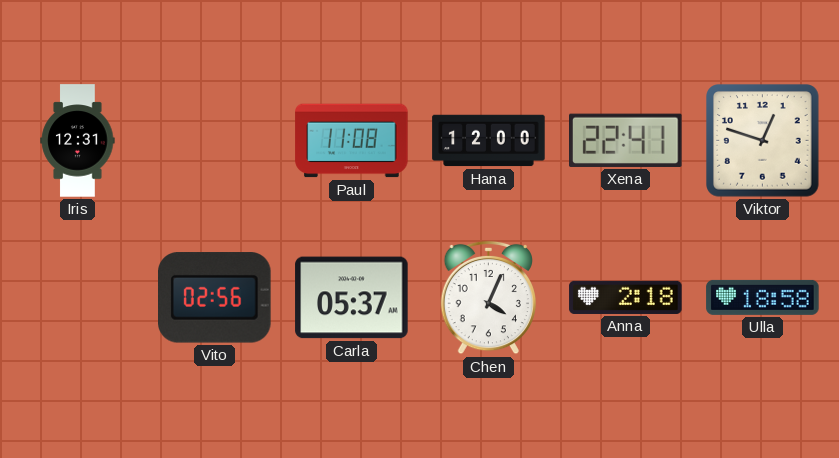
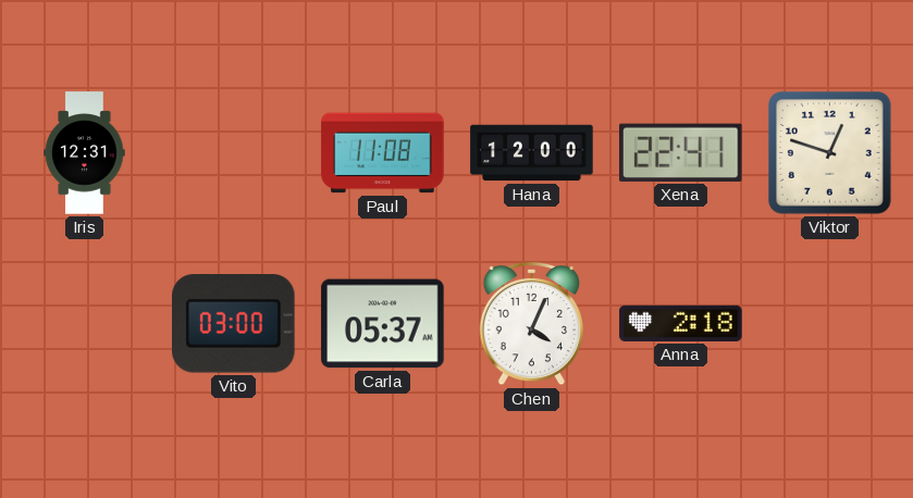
Vito: 02:56 -> 03:00 (234, 324)
Ulla: 18:58 -> none (763, 297)
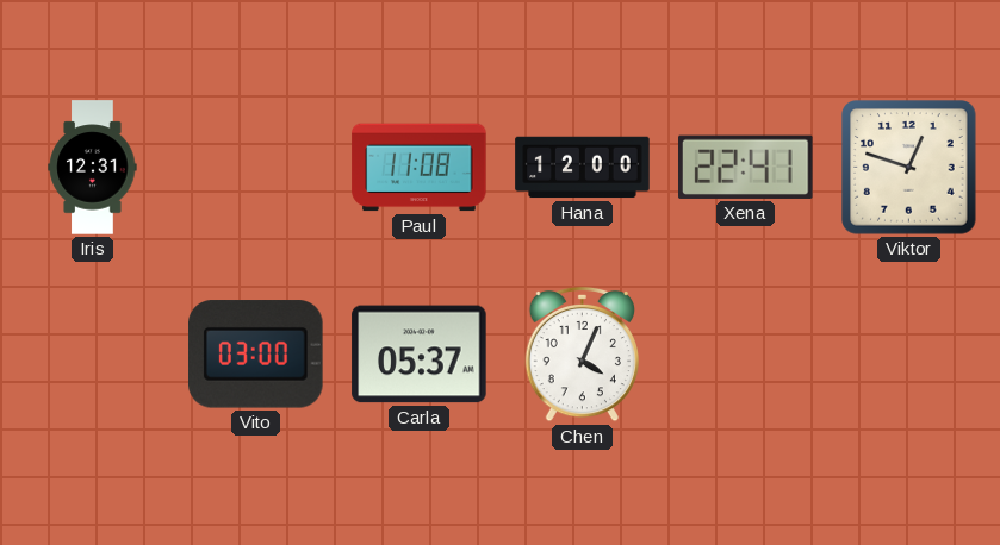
Anna: 2:18 -> none (681, 323)
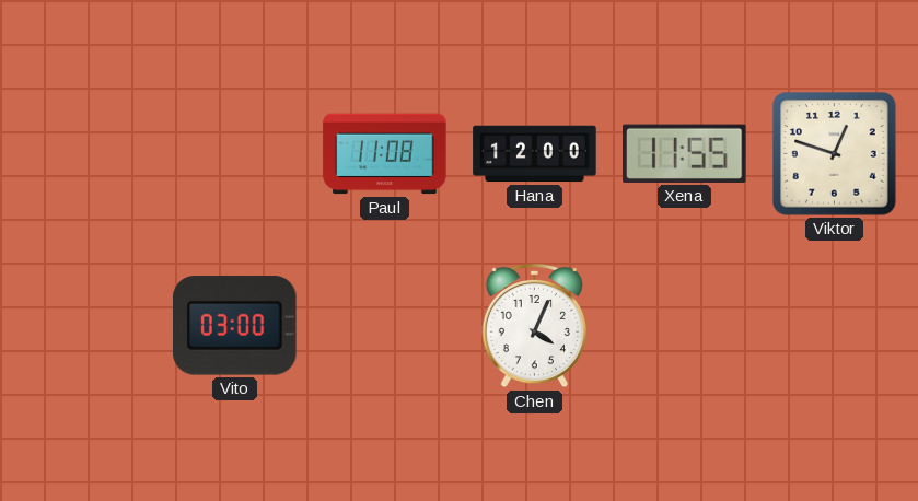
Iris: 12:31 -> none (93, 168)
Xena: 22:41 -> 11:55 (685, 153)
Carla: 05:37 -> none (420, 355)
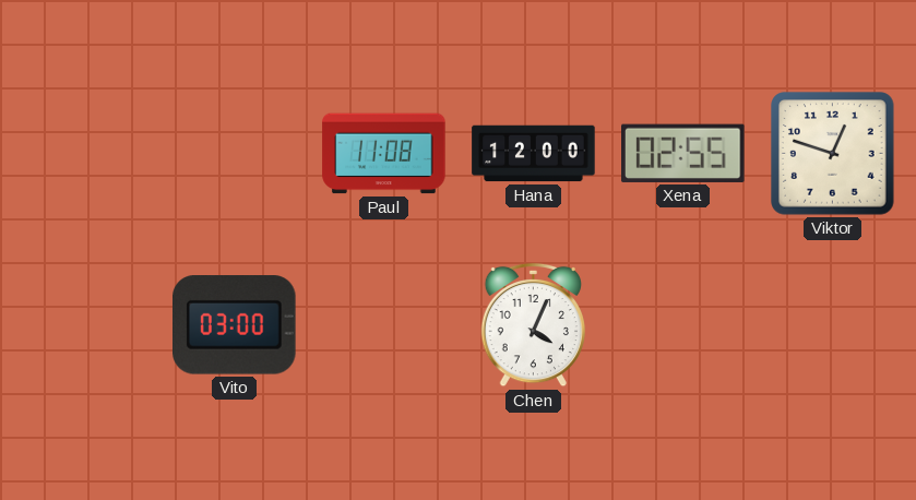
Xena: 11:55 -> 02:55 (683, 153)
